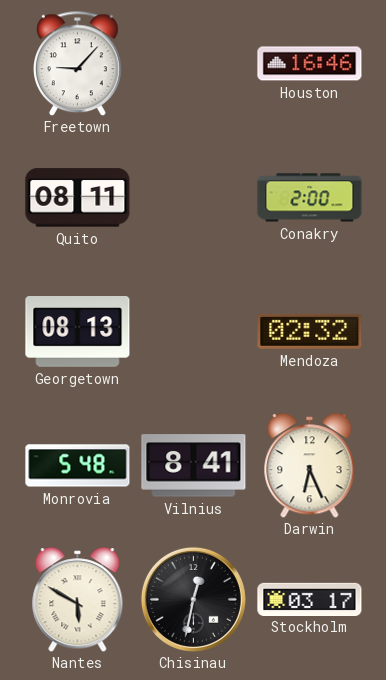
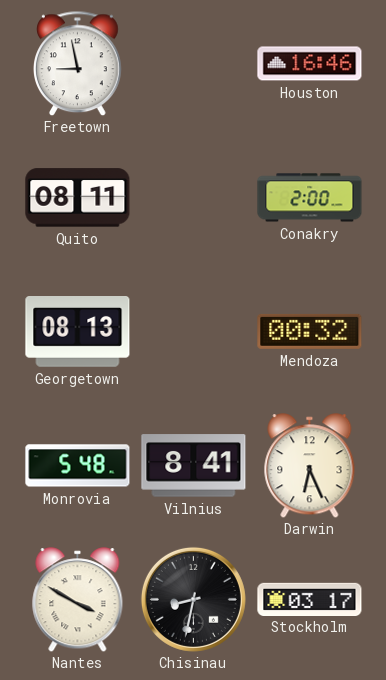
Freetown: 9:07 -> 8:58 (78, 63)
Mendoza: 02:32 -> 00:32 (310, 331)
Nantes: 5:50 -> 3:50 (78, 600)
Chisinau: 12:32 -> 8:32 (193, 599)
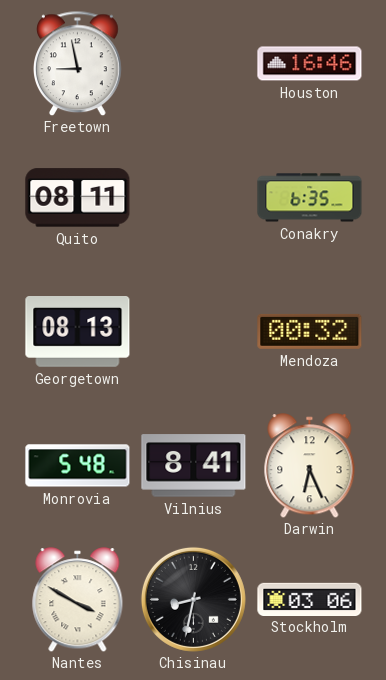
Conakry: 2:00 -> 6:35 (310, 198)
Stockholm: 03:17 -> 03:06 (310, 599)
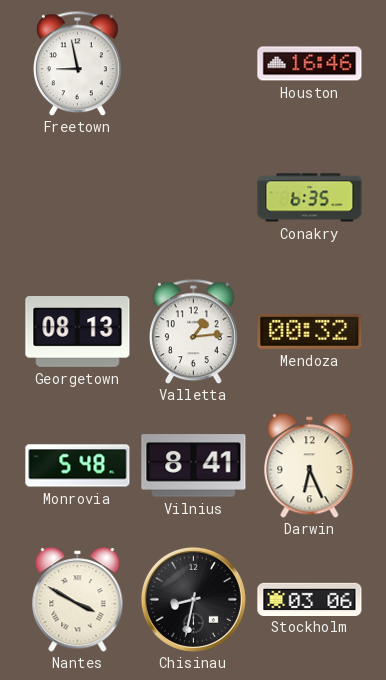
Quito: 08:11 -> none (78, 198)
Valletta: none -> 1:14 (194, 331)
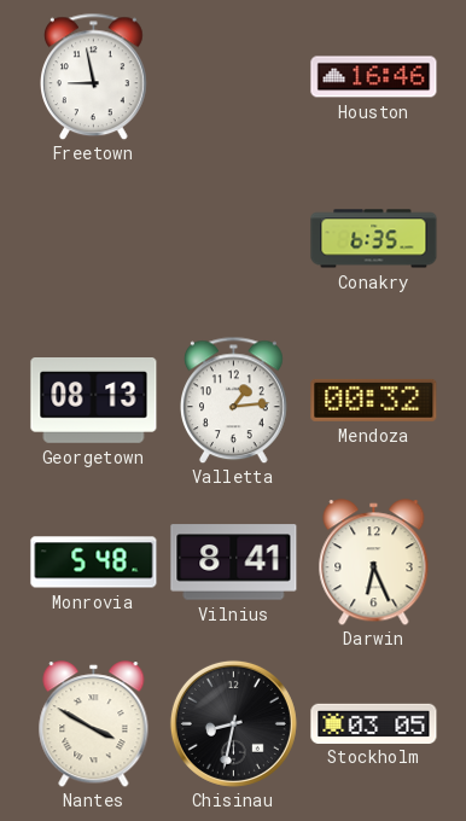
Stockholm: 03:06 -> 03:05 (374, 723)
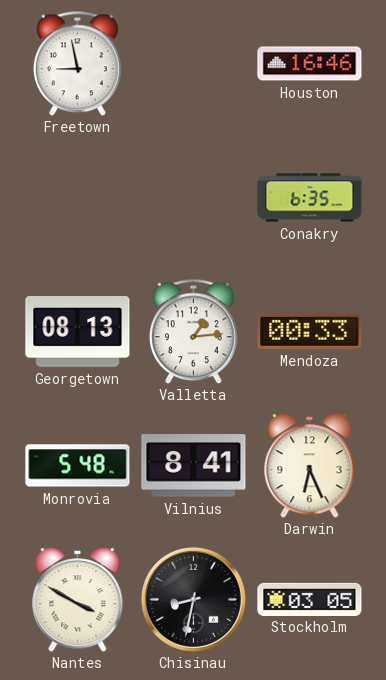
Mendoza: 00:32 -> 00:33 (310, 331)
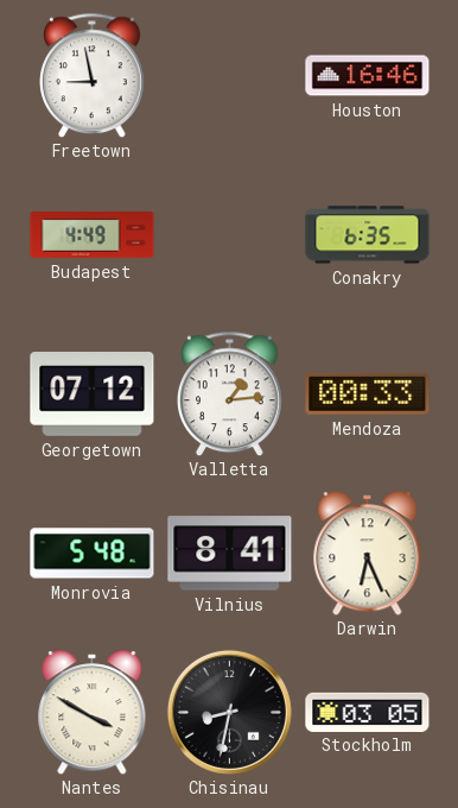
Budapest: none -> 4:49 (93, 234)
Georgetown: 08:13 -> 07:12 (93, 394)
